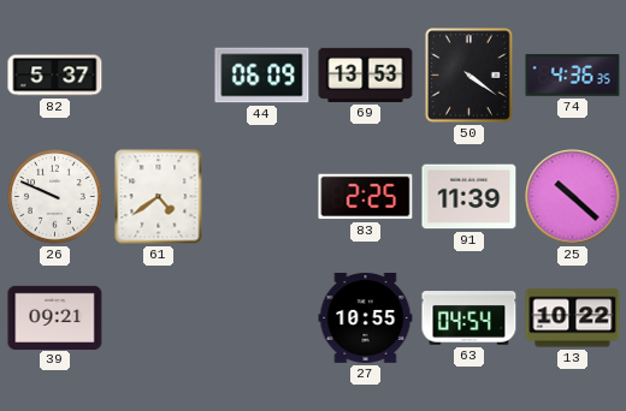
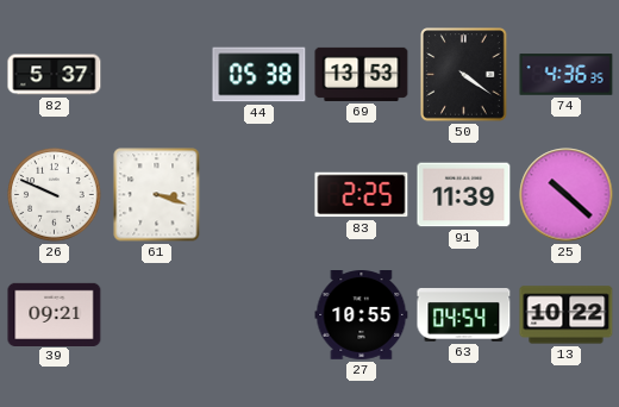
44: 06:09 -> 05:38 (260, 75)
61: 4:39 -> 3:18 (157, 195)
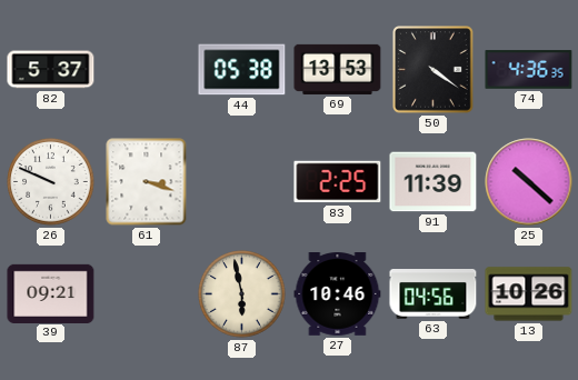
87: none -> 5:58 (242, 294)
27: 10:55 -> 10:46 (338, 294)
63: 04:54 -> 04:56 (433, 294)
13: 10:22 -> 10:26 (529, 294)
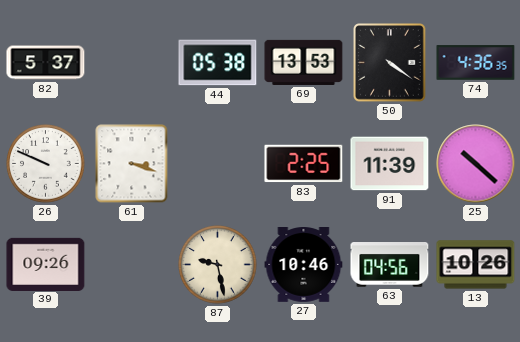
39: 09:21 -> 09:26 (46, 264)
87: 5:58 -> 9:28 (218, 265)
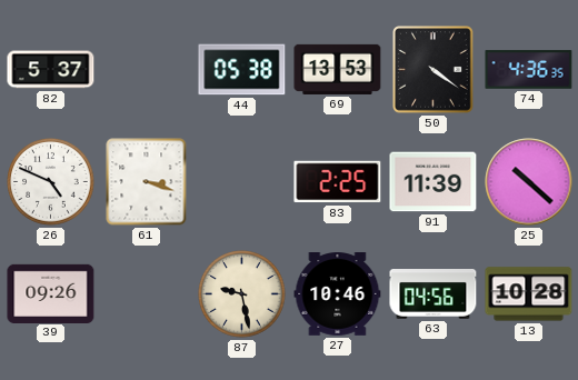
26: 9:49 -> 4:49 (51, 182)
13: 10:26 -> 10:28 (529, 294)
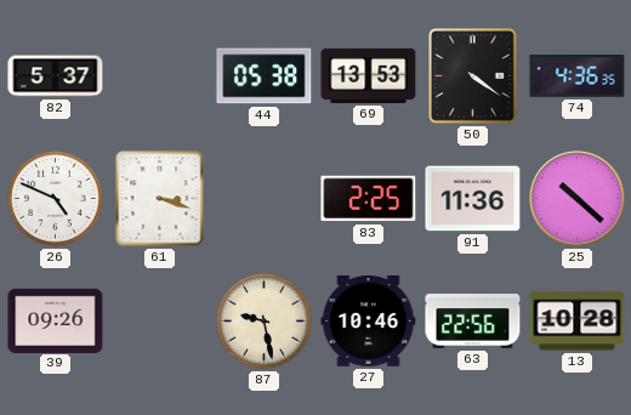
91: 11:39 -> 11:36 (473, 199)
63: 04:56 -> 22:56 (473, 322)
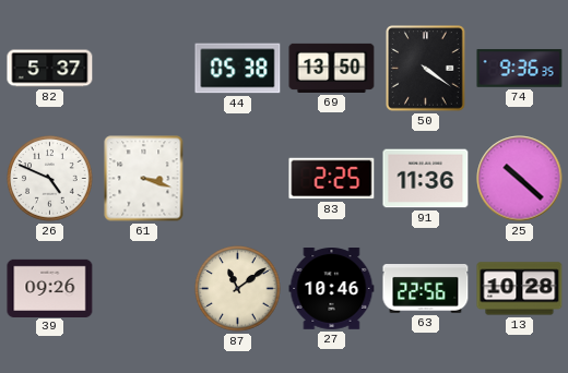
69: 13:53 -> 13:50 (332, 68)
74: 4:36 -> 9:36 (520, 69)
87: 9:28 -> 11:09 (238, 289)
